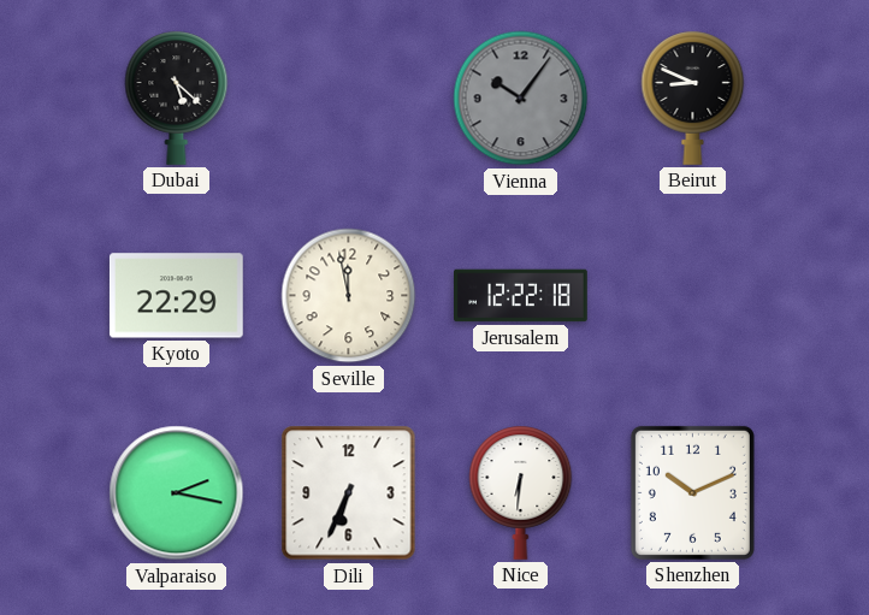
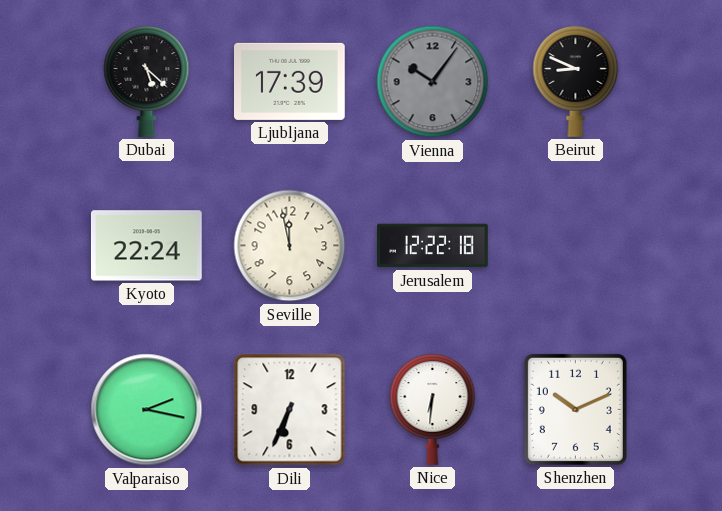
Ljubljana: none -> 17:39 (290, 81)
Kyoto: 22:29 -> 22:24 (146, 246)
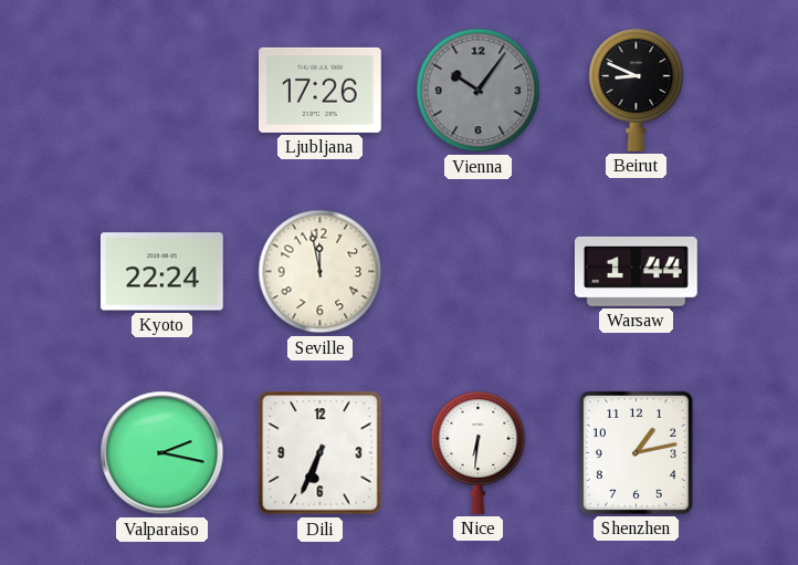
Dubai: 5:22 -> none (147, 81)
Ljubljana: 17:39 -> 17:26 (321, 90)
Jerusalem: 12:22 -> none (433, 246)
Warsaw: none -> 1:44 (636, 271)
Shenzhen: 10:11 -> 1:13 (636, 452)
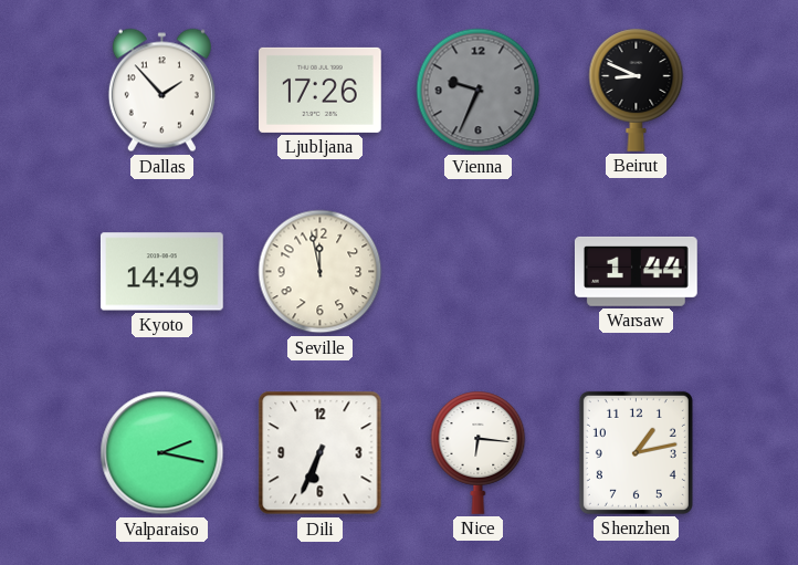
Dallas: none -> 1:53 (161, 91)
Vienna: 10:06 -> 9:34 (479, 91)
Kyoto: 22:24 -> 14:49 (161, 272)
Nice: 6:31 -> 6:16 (479, 452)
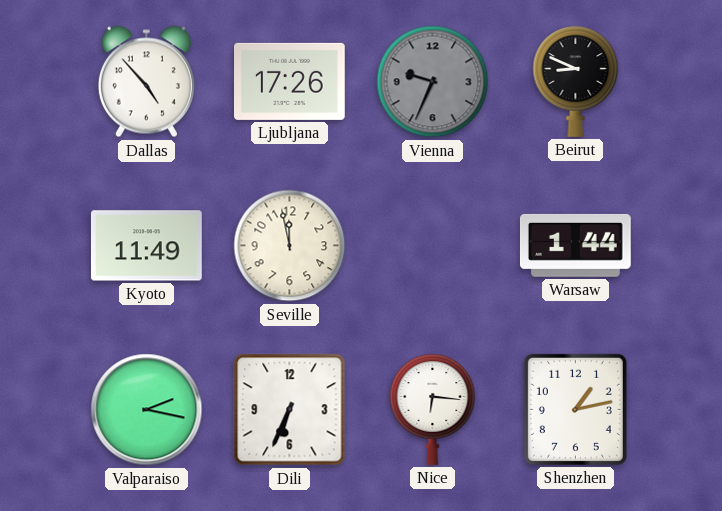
Dallas: 1:53 -> 4:53 (146, 82)
Kyoto: 14:49 -> 11:49 (146, 246)
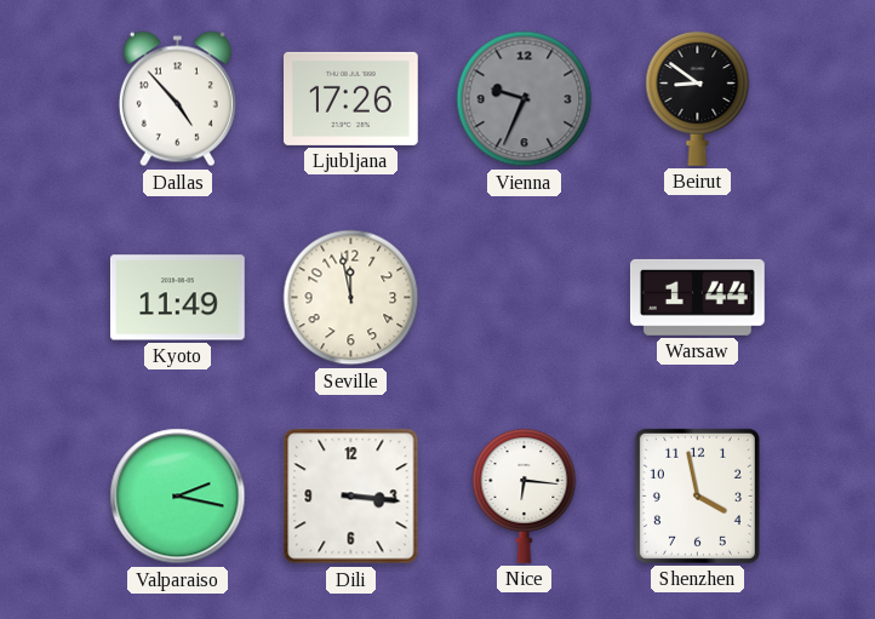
Beirut: 8:49 -> 8:51 (698, 98)
Dili: 6:34 -> 3:16 (351, 497)
Shenzhen: 1:13 -> 3:58 (697, 495)
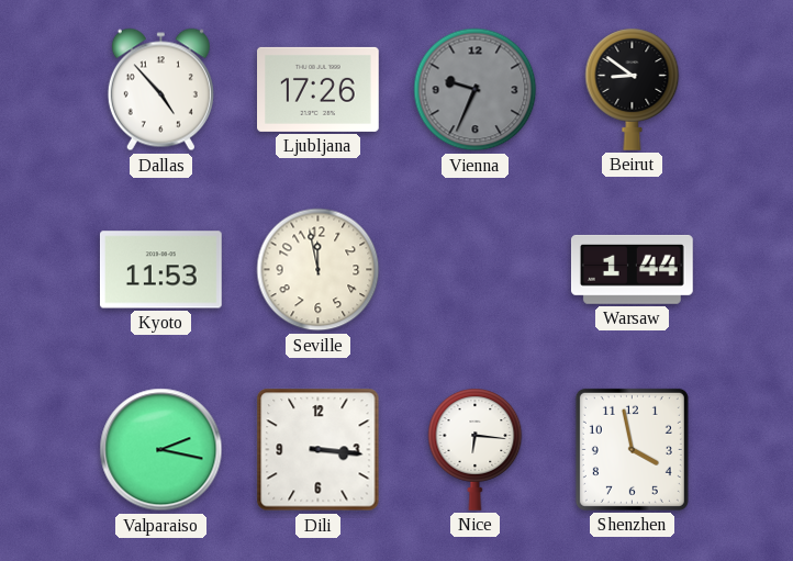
Kyoto: 11:49 -> 11:53 (160, 270)
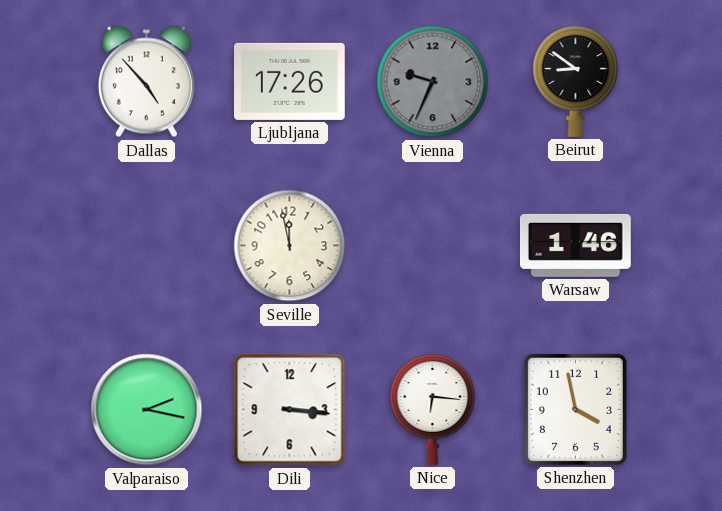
Kyoto: 11:53 -> none (160, 270)
Warsaw: 1:44 -> 1:46 (575, 245)
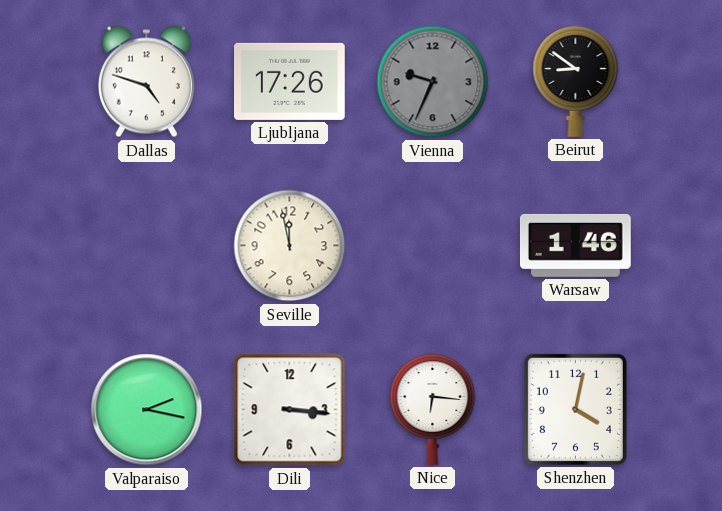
Dallas: 4:53 -> 4:48 (146, 82)
Shenzhen: 3:58 -> 4:02 (575, 409)
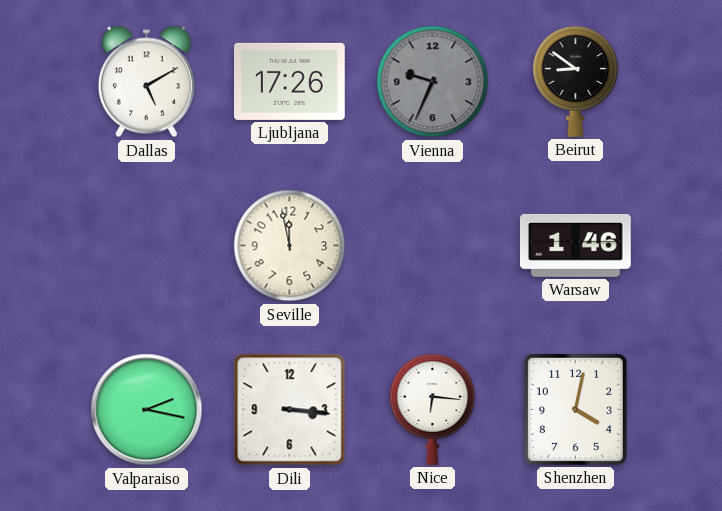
Dallas: 4:48 -> 5:10 (146, 82)
